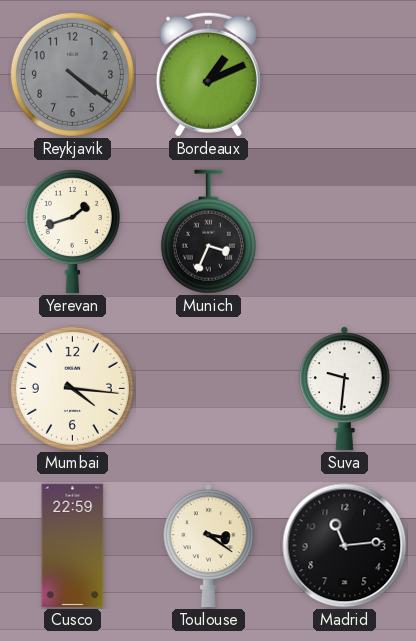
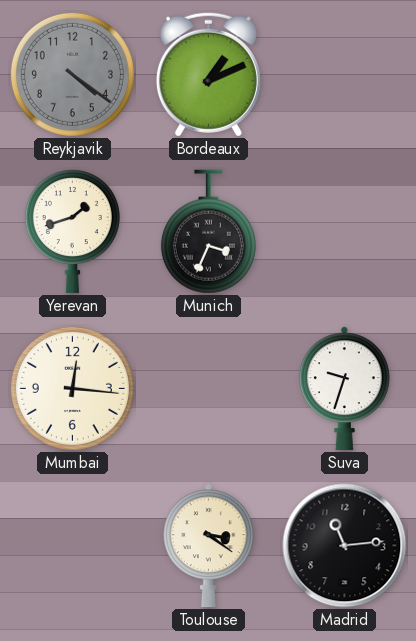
Mumbai: 4:16 -> 12:16 (72, 388)
Suva: 9:31 -> 9:33 (344, 389)
Cusco: 22:59 -> none (73, 546)
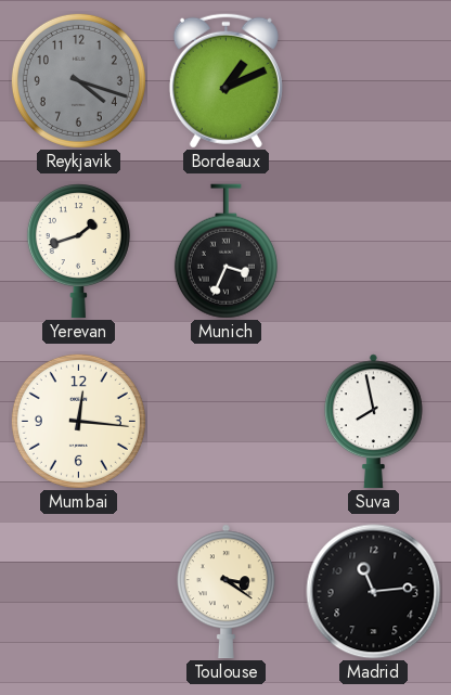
Reykjavik: 4:21 -> 4:18 (78, 80)
Suva: 9:33 -> 7:58 (373, 422)
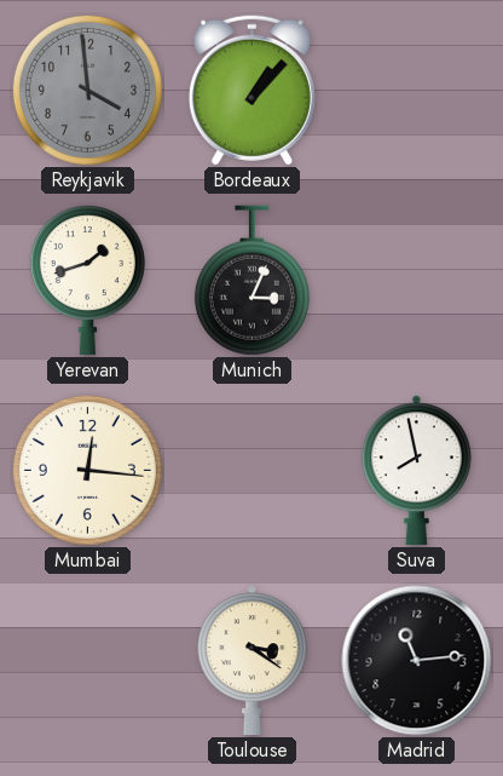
Reykjavik: 4:18 -> 3:59 (87, 90)
Bordeaux: 1:11 -> 1:07 (251, 90)
Munich: 3:34 -> 3:04 (251, 281)
